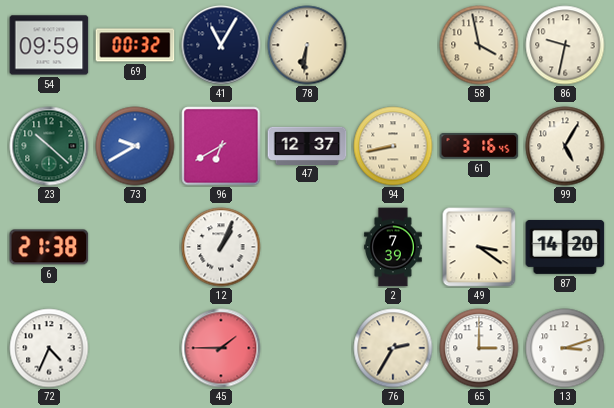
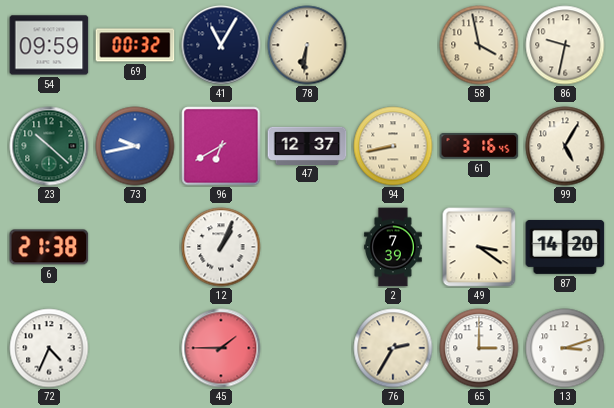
73: 9:40 -> 9:43 (135, 146)
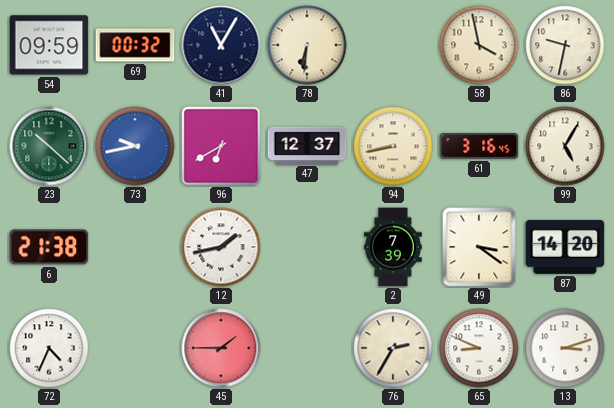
12: 1:04 -> 1:43 (221, 247)
65: 3:00 -> 8:49 (479, 348)
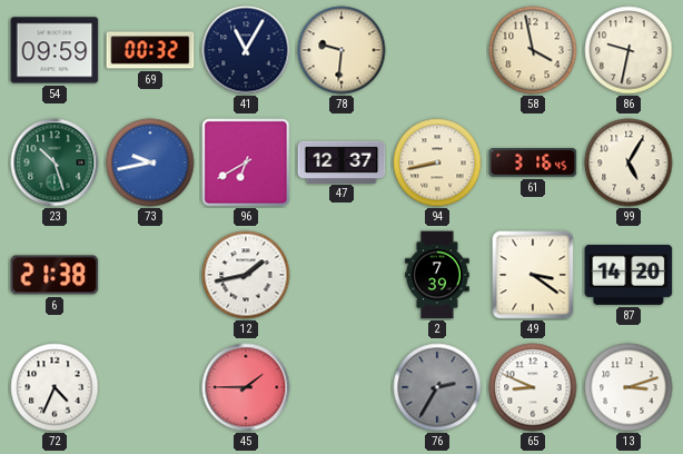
78: 6:31 -> 9:31 (341, 50)
23: 10:22 -> 10:27 (55, 162)
76 dial: cream -> grey (437, 387)
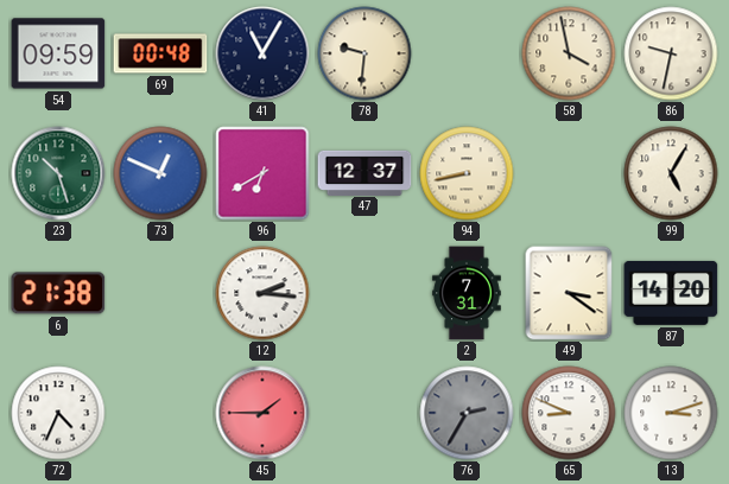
69: 00:32 -> 00:48 (160, 53)
73: 9:43 -> 12:49 (160, 173)
61: 3:16 -> none (533, 162)
12: 1:43 -> 2:16 (262, 293)
2: 7:39 -> 7:31 (467, 293)
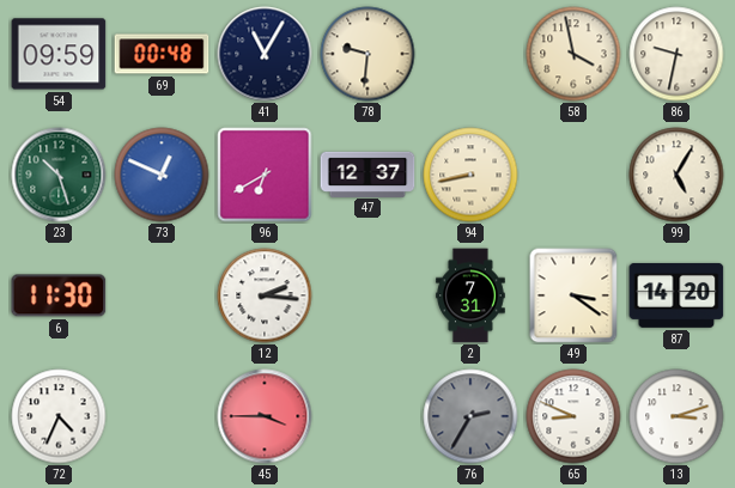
6: 21:38 -> 11:30 (59, 295)
45: 1:45 -> 3:45 (265, 416)
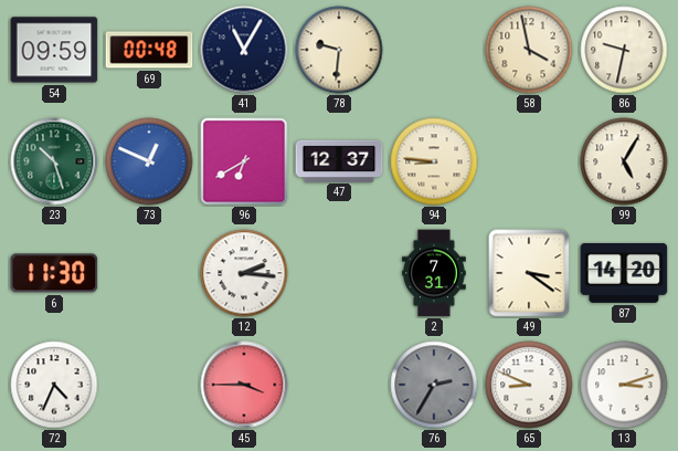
94: 8:43 -> 8:46 (434, 161)
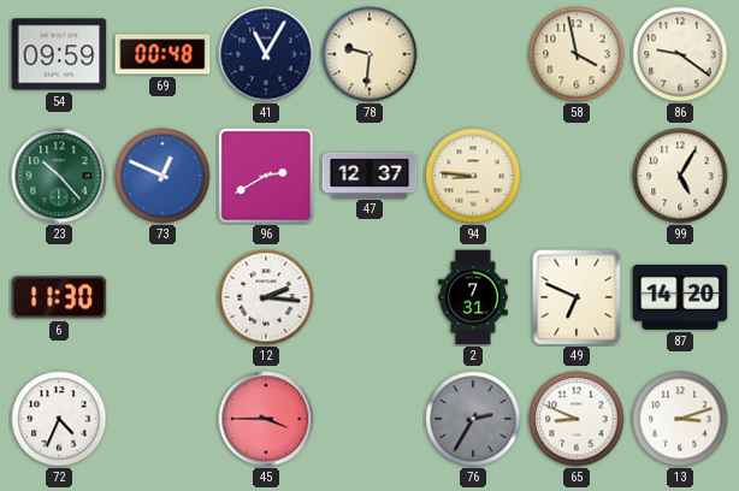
86: 9:32 -> 9:21 (680, 54)
23: 10:27 -> 10:23 (59, 176)
96: 6:40 -> 2:40 (266, 176)
49: 3:21 -> 6:49 (577, 297)
